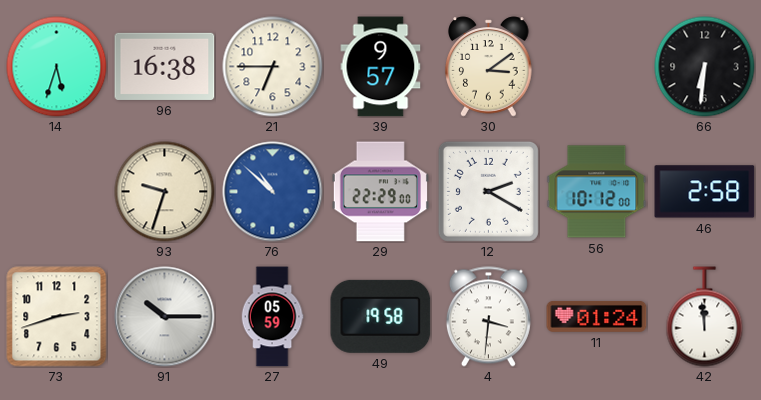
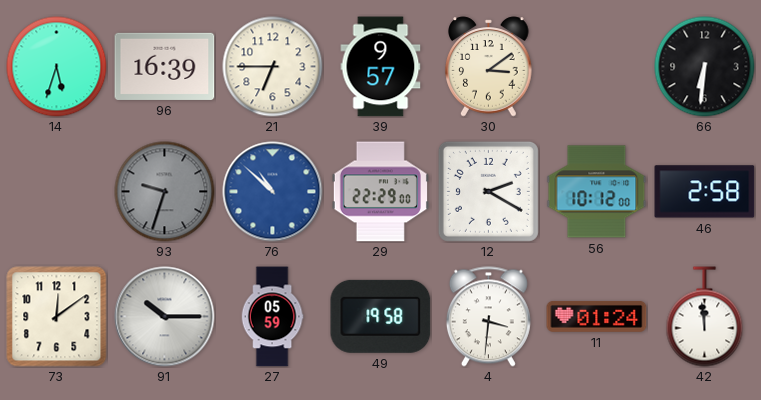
96: 16:38 -> 16:39 (165, 66)
93 dial: cream -> grey (165, 192)
73: 2:42 -> 12:09 (57, 317)
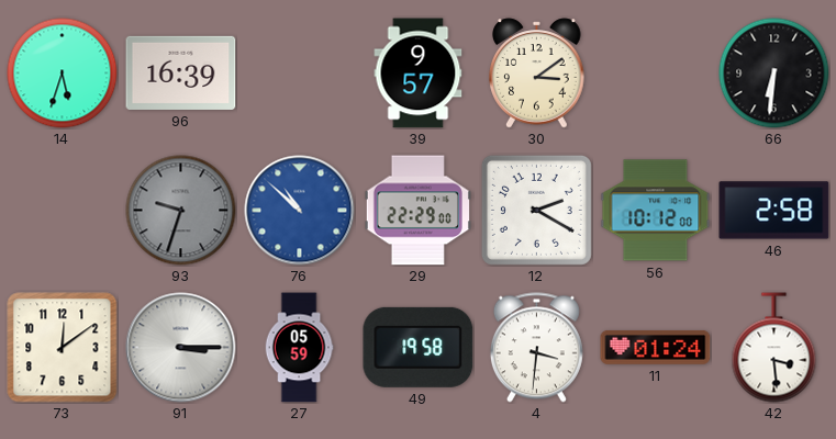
21: 6:45 -> none (273, 67)
91: 10:15 -> 3:15 (181, 348)
42: 11:59 -> 3:29 (774, 348)
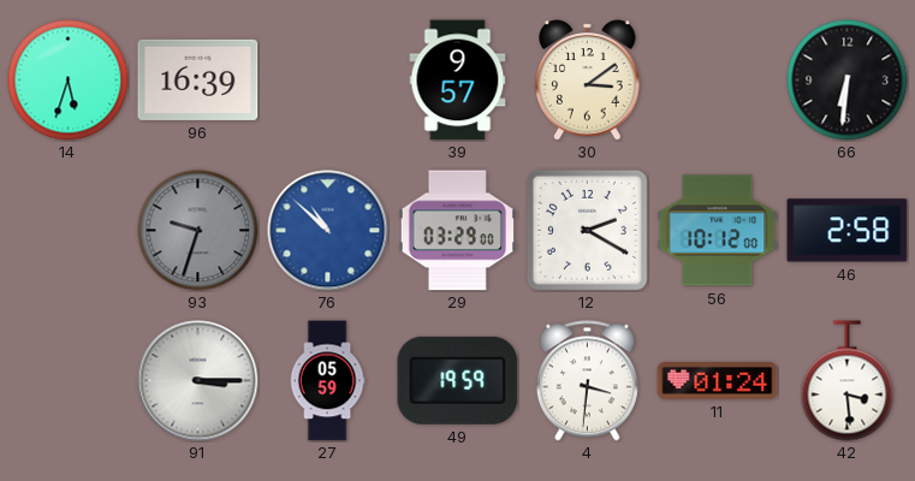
29: 22:29 -> 03:29 (457, 231)
73: 12:09 -> none (63, 348)
49: 19:58 -> 19:59 (458, 380)
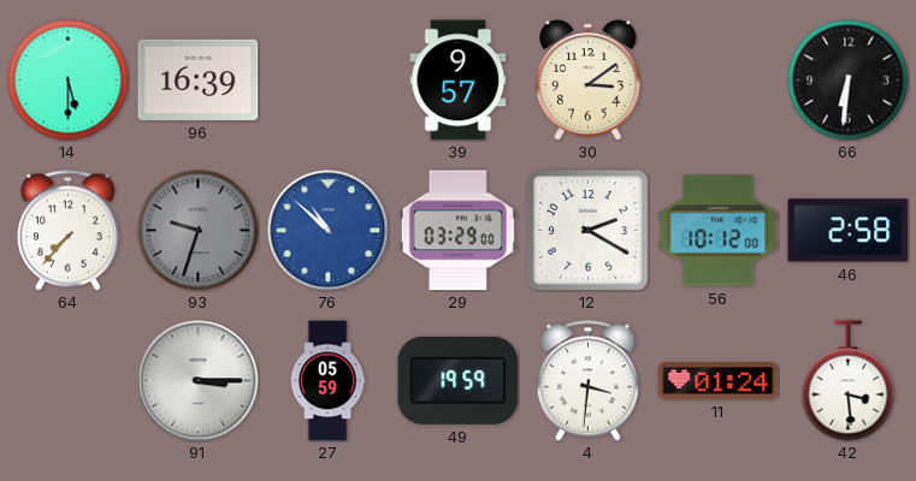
14: 5:33 -> 5:30 (69, 81)
64: none -> 7:37 (67, 231)
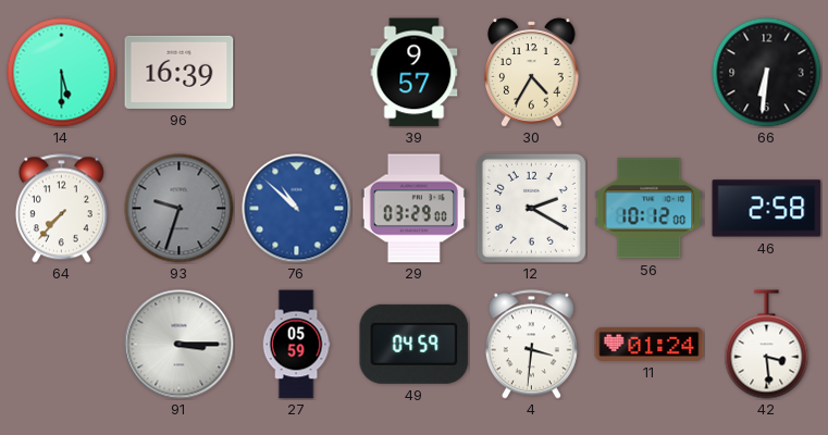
30: 3:09 -> 4:35 (532, 73)
49: 19:59 -> 04:59 (415, 344)
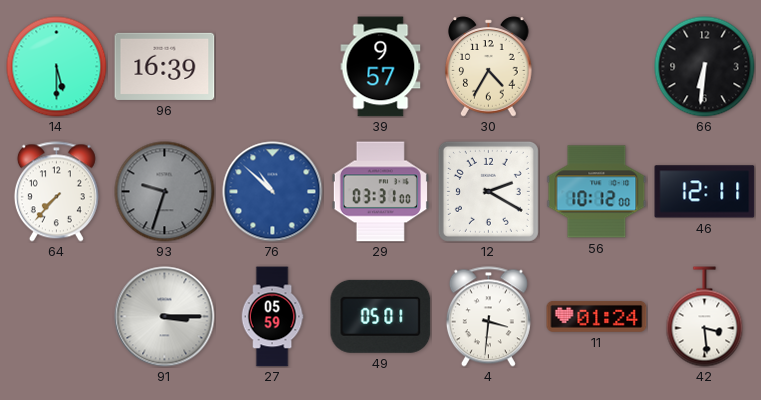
29: 03:29 -> 03:31 (380, 192)
46: 2:58 -> 12:11 (705, 192)
49: 04:59 -> 05:01 (381, 316)
